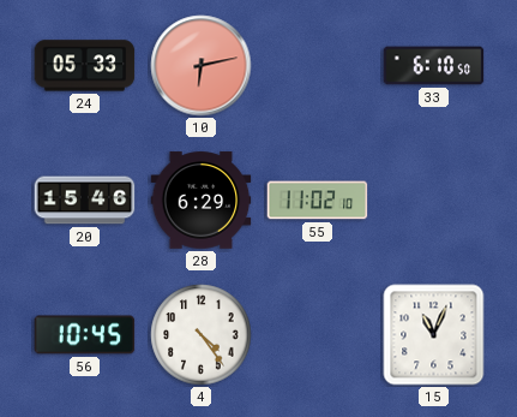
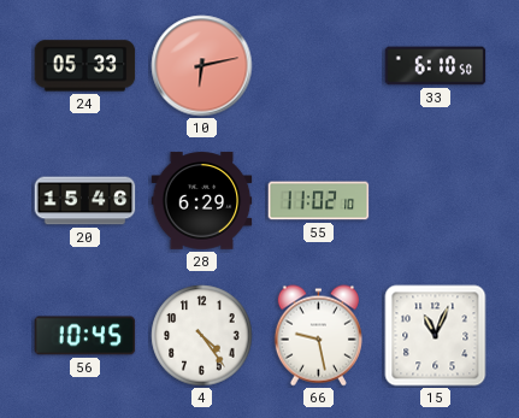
66: none -> 9:28 (318, 336)
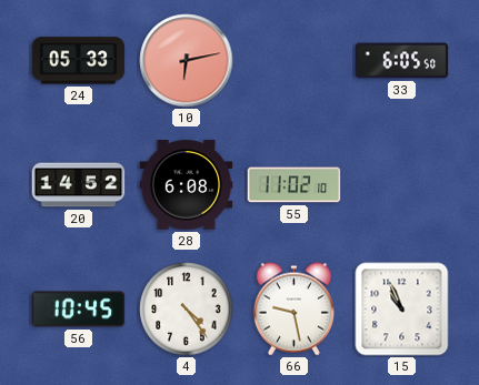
33: 6:10 -> 6:05 (402, 61)
20: 15:46 -> 14:52 (79, 185)
28: 6:29 -> 6:08 (187, 185)
15: 11:04 -> 10:56 (402, 310)
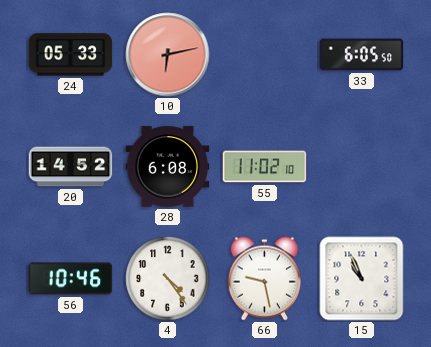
56: 10:45 -> 10:46 (71, 279)
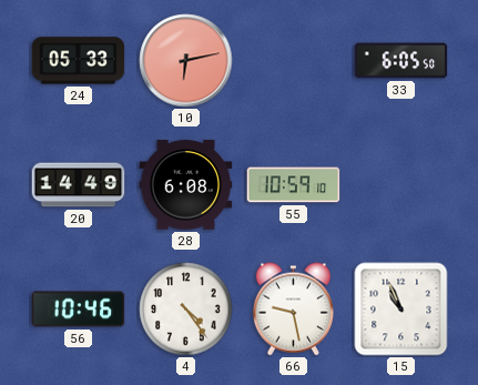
20: 14:52 -> 14:49 (79, 185)
55: 11:02 -> 10:59 (294, 185)
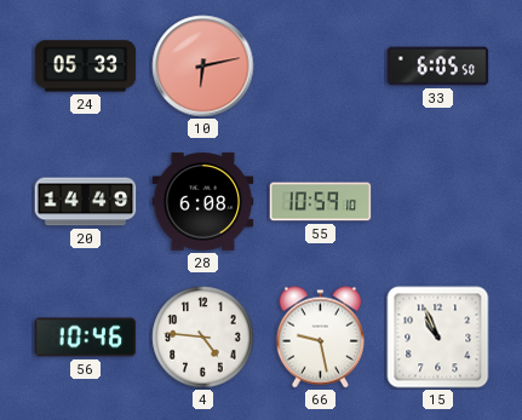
4: 4:24 -> 4:46 (203, 338)
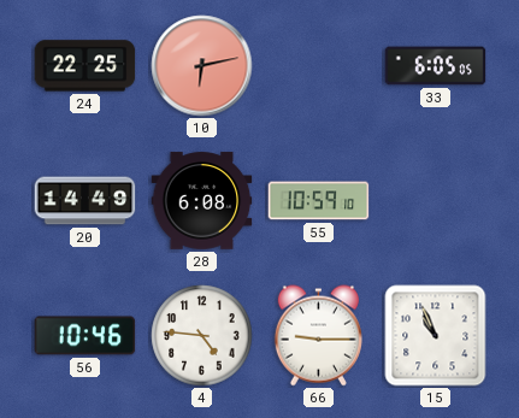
24: 05:33 -> 22:25 (85, 66)
33: 6:05:50 -> 6:05:05 (436, 66)
66: 9:28 -> 9:15 (318, 336)
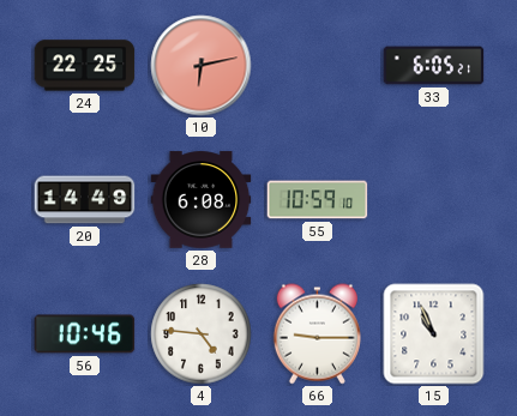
33: 6:05:05 -> 6:05:21 (434, 66)
